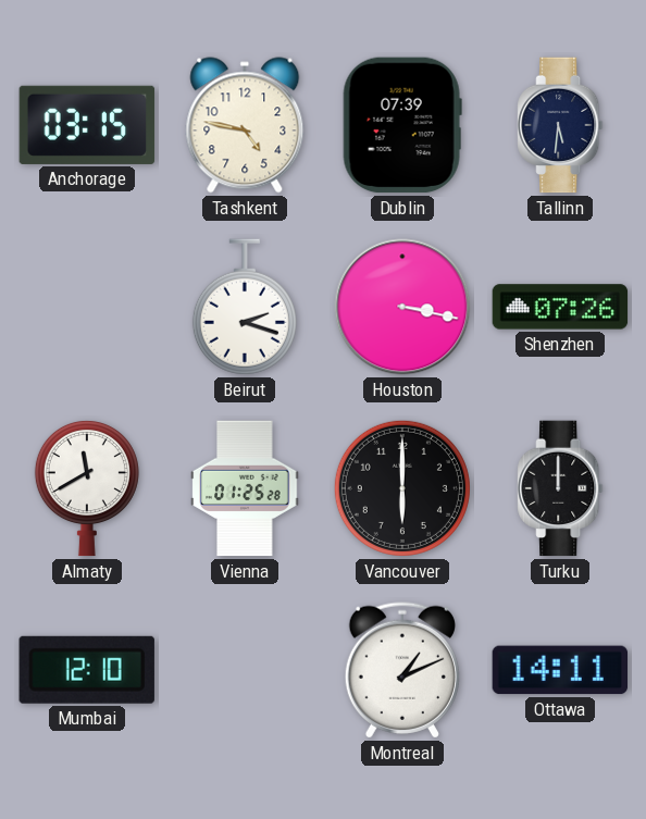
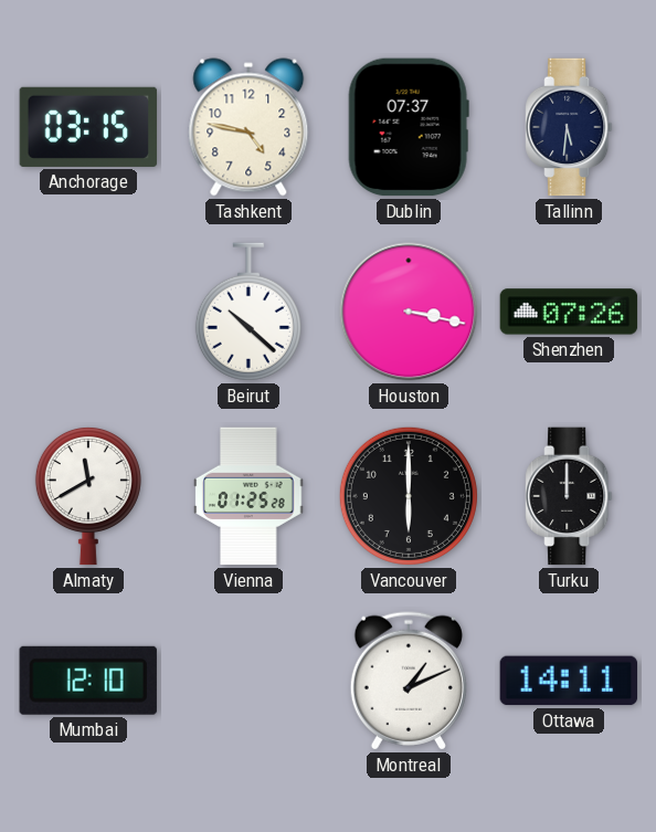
Dublin: 07:39 -> 07:37 (409, 127)
Beirut: 2:18 -> 10:22 (248, 312)
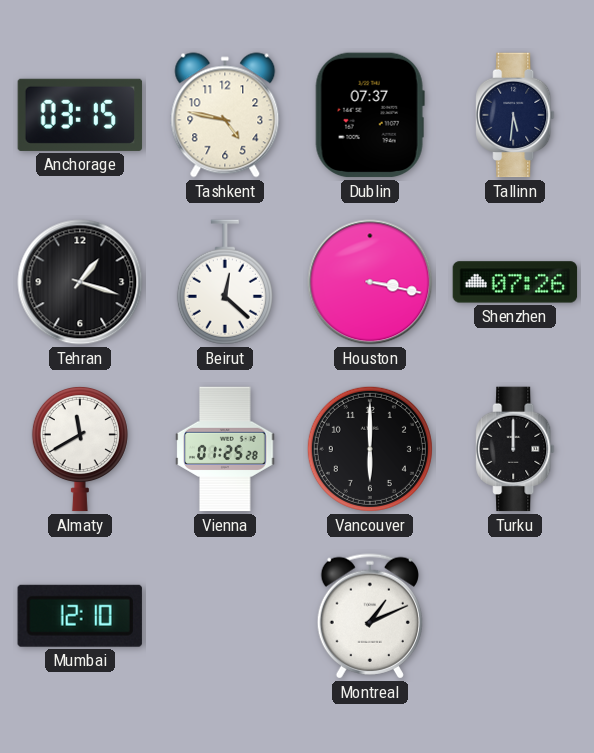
Tehran: none -> 1:18 (80, 282)
Beirut: 10:22 -> 12:22 (225, 282)
Ottawa: 14:11 -> none (569, 681)
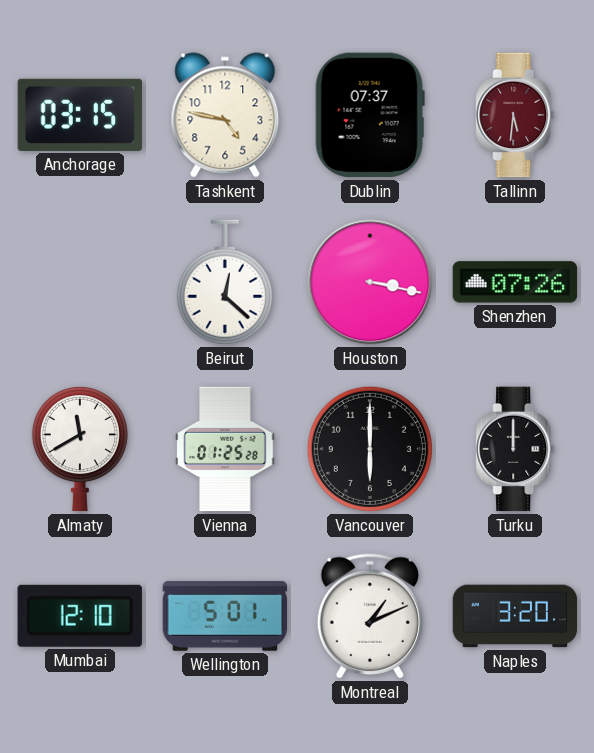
Tallinn dial: navy -> burgundy (515, 115)
Tehran: 1:18 -> none (80, 282)
Wellington: none -> 5:01 (225, 616)
Naples: none -> 3:20 (515, 616)
